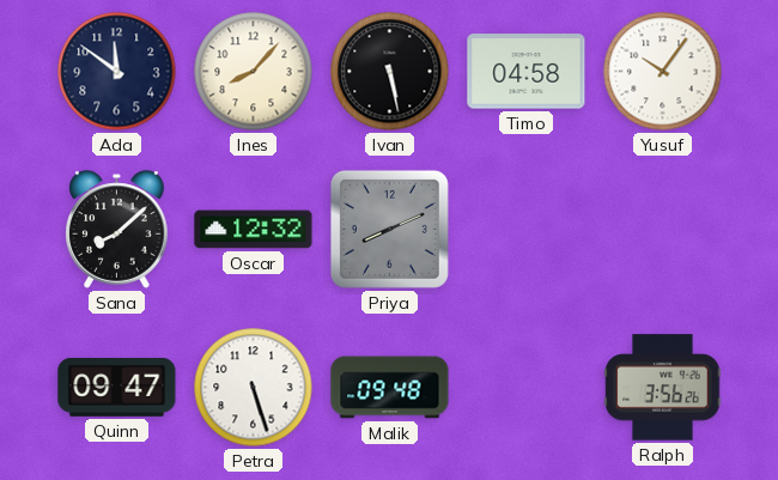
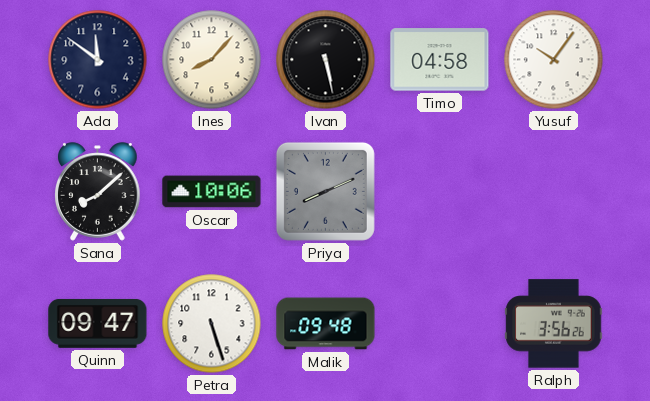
Oscar: 12:32 -> 10:06 (212, 192)
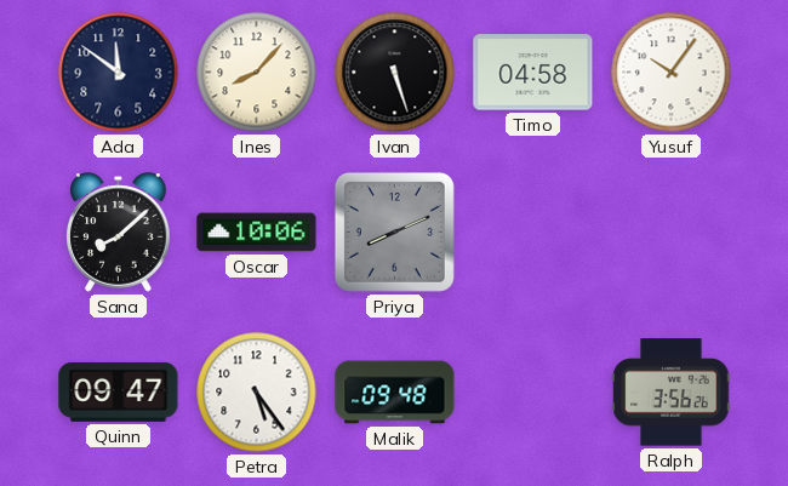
Ivan: 5:28 -> 5:27 (395, 73)
Petra: 5:27 -> 5:24 (257, 393)
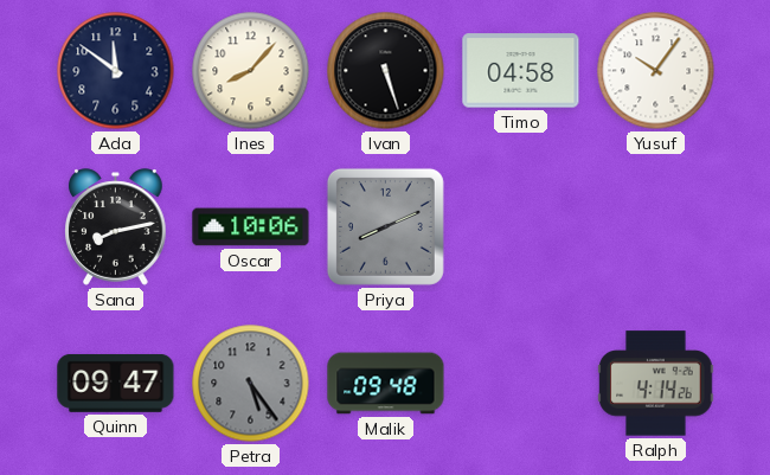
Sana: 8:08 -> 8:13 (116, 227)
Petra dial: white -> grey (251, 384)
Ralph: 3:56 -> 4:14 (656, 384)
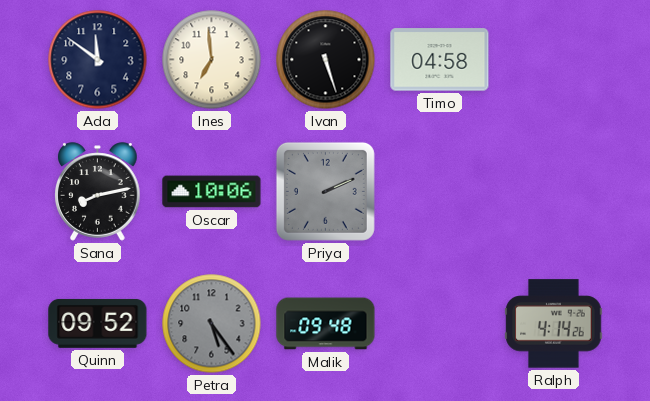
Ines: 8:07 -> 6:59 (212, 60)
Yusuf: 10:06 -> none (656, 71)
Priya: 8:11 -> 2:11 (325, 191)
Quinn: 09:47 -> 09:52 (98, 323)
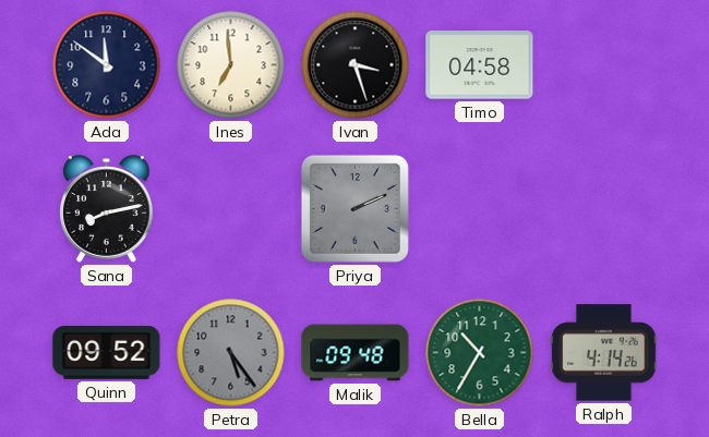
Ivan: 5:27 -> 3:27 (356, 65)
Oscar: 10:06 -> none (212, 192)
Bella: none -> 10:35 (480, 353)
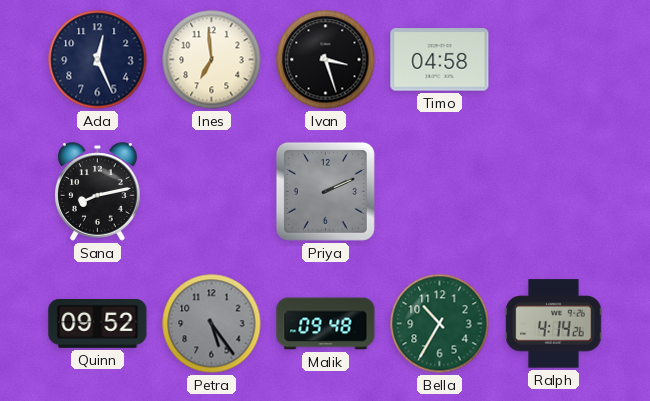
Ada: 11:51 -> 12:26 (98, 60)
